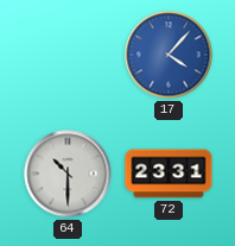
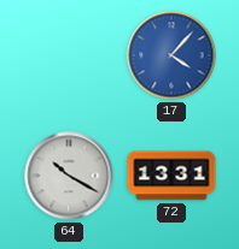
64: 10:30 -> 10:20 (69, 176)
72: 23:31 -> 13:31 (171, 176)
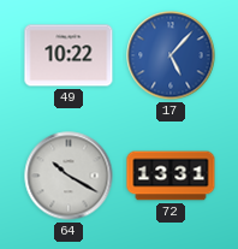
49: none -> 10:22 (69, 55)
17: 4:07 -> 5:07 (171, 55)
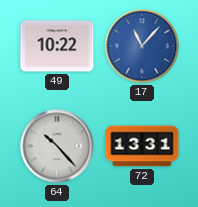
17: 5:07 -> 11:07 (142, 46)
64: 10:20 -> 10:23 (57, 146)
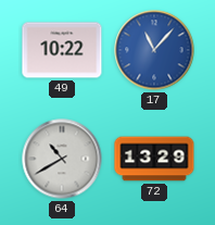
64: 10:23 -> 10:40 (62, 159)
72: 13:31 -> 13:29 (154, 159)
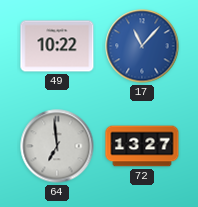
64: 10:40 -> 6:59 (57, 146)
72: 13:29 -> 13:27 (142, 146)
